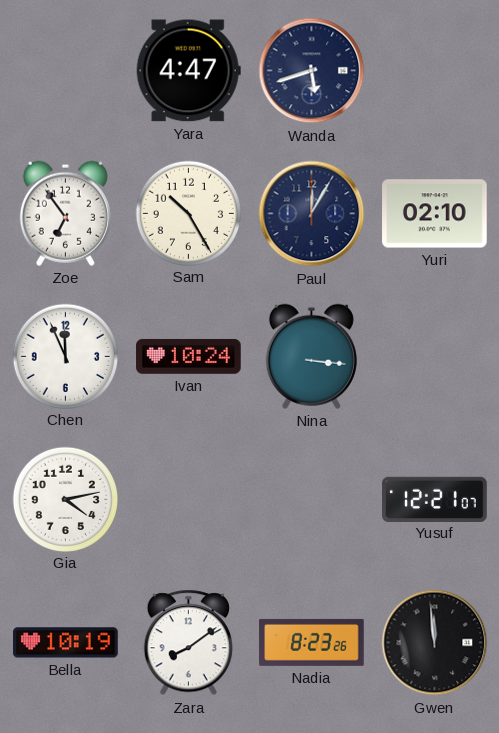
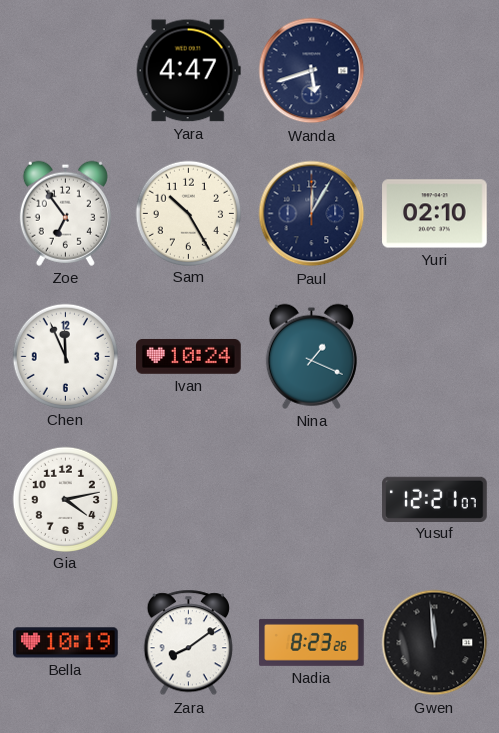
Nina: 3:16 -> 1:19 (311, 356)
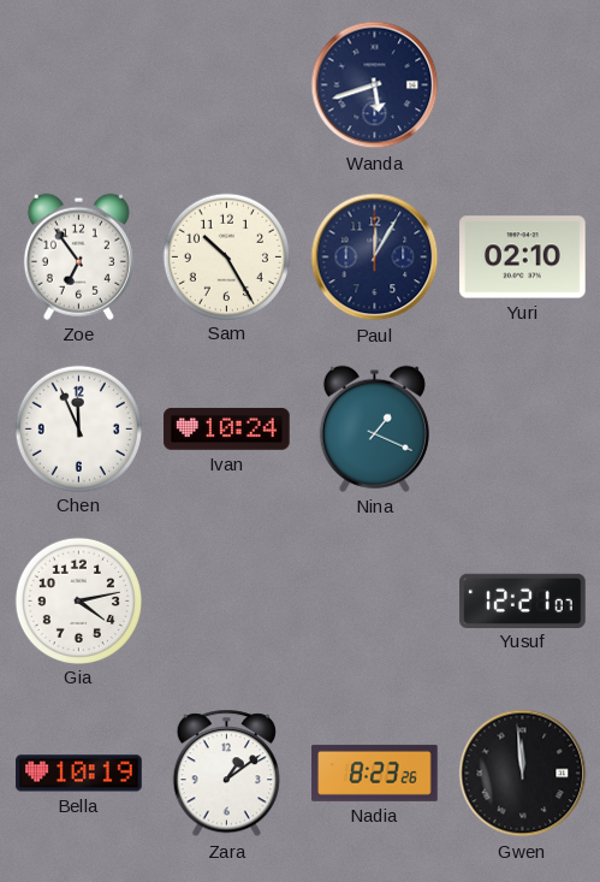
Yara: 4:47 -> none (188, 71)
Zara: 8:09 -> 1:09 (226, 774)
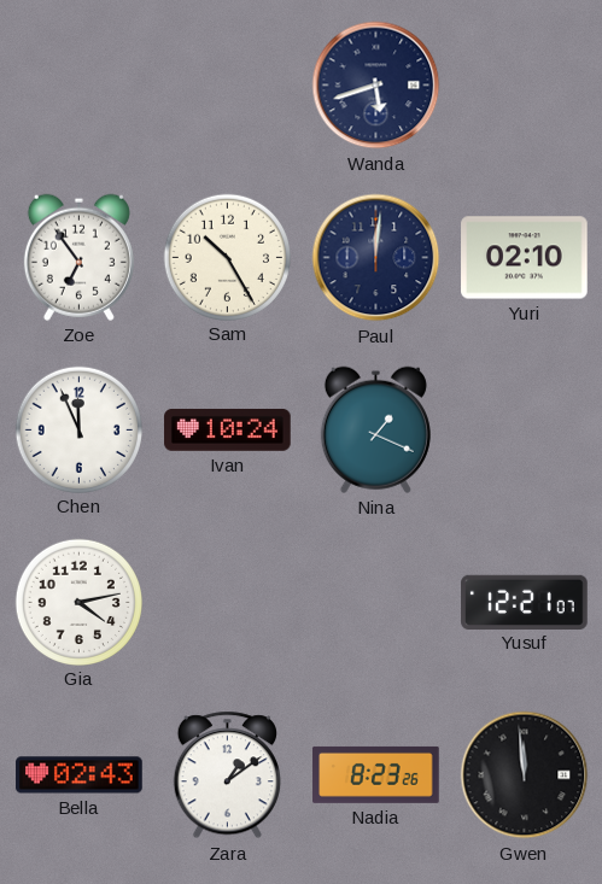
Paul: 12:05 -> 12:01 (376, 258)
Bella: 10:19 -> 02:43 (80, 775)
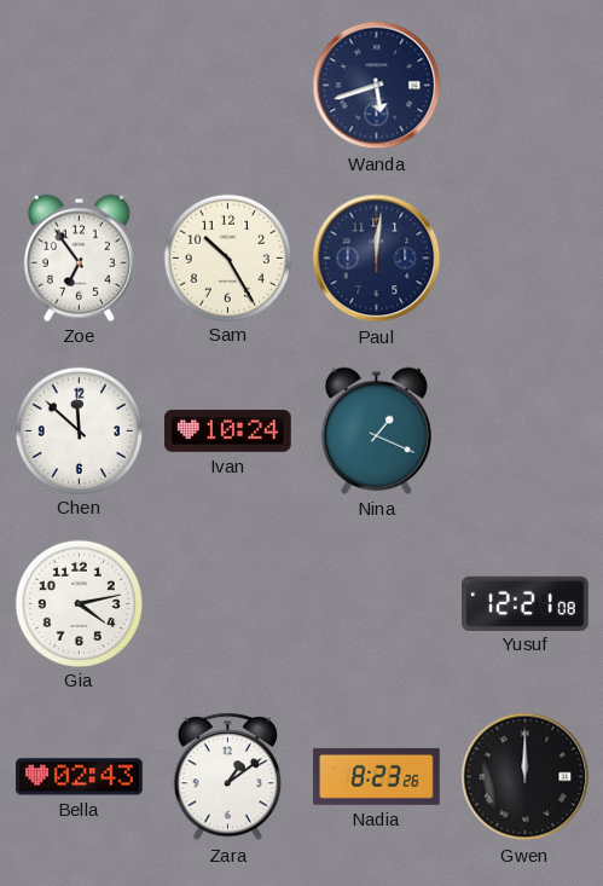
Yuri: 02:10 -> none (525, 258)
Chen: 11:56 -> 11:52 (79, 430)
Yusuf: 12:21:07 -> 12:21:08 (526, 603)
Gwen: 11:59 -> 12:00 (526, 777)
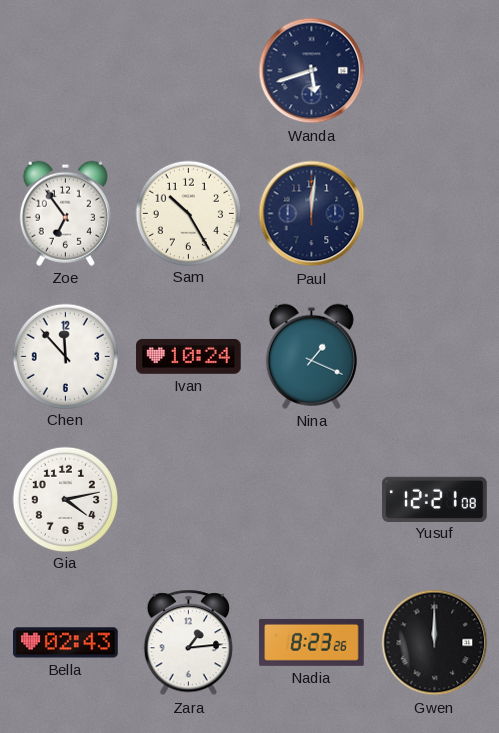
Chen: 11:52 -> 11:53 (65, 356)
Zara: 1:09 -> 1:14 (188, 643)
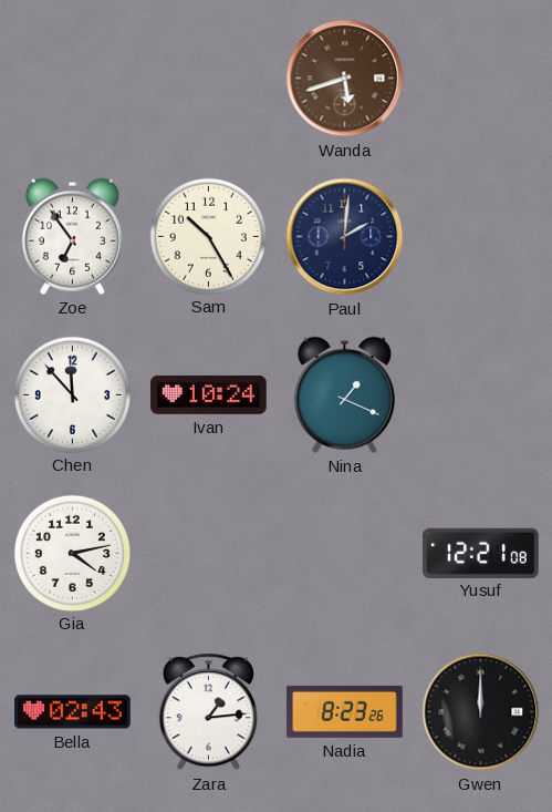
Wanda dial: navy -> brown (345, 79)
Paul: 12:01 -> 2:01 (345, 237)
